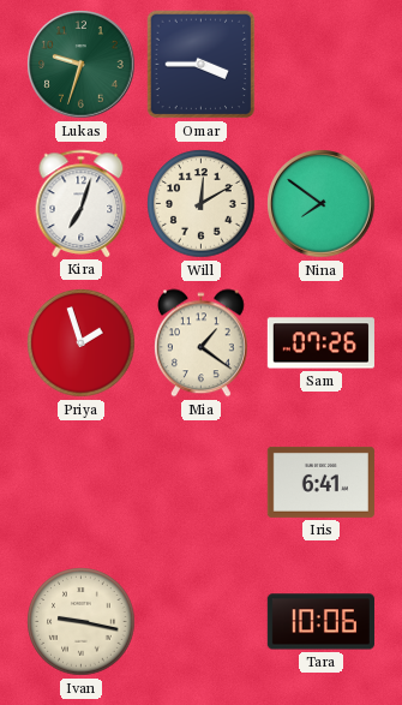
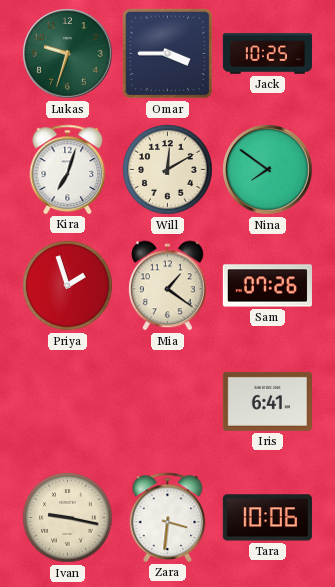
Jack: none -> 10:25 (267, 54)
Zara: none -> 3:31 (168, 517)
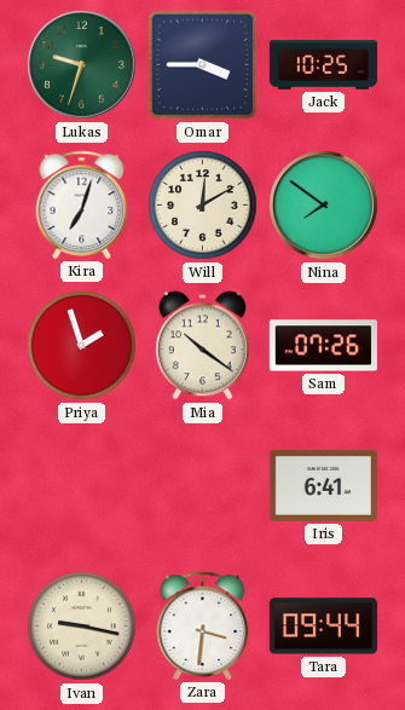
Mia: 1:21 -> 10:21 (202, 346)
Tara: 10:06 -> 09:44 (323, 627)
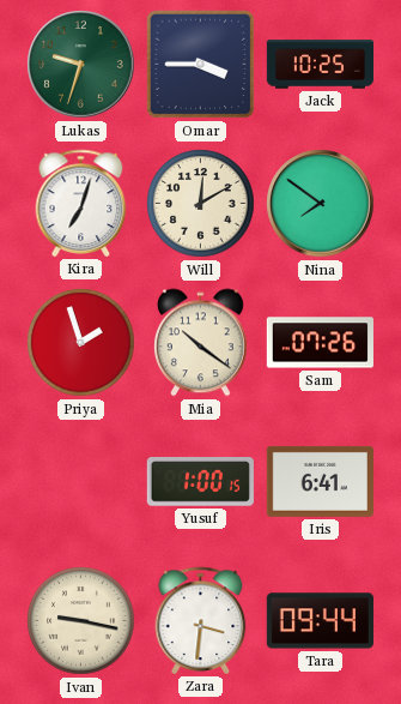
Yusuf: none -> 1:00 (200, 482)
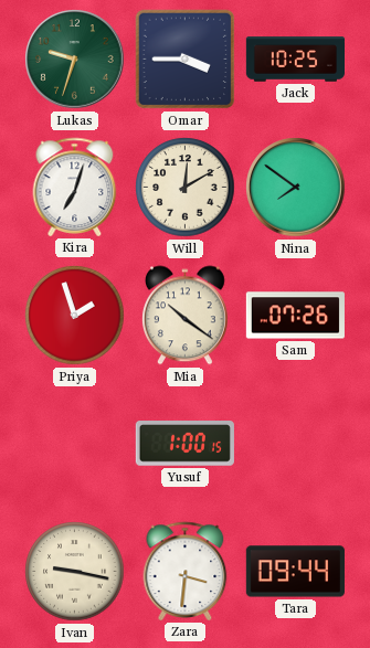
Iris: 6:41 -> none (320, 481)
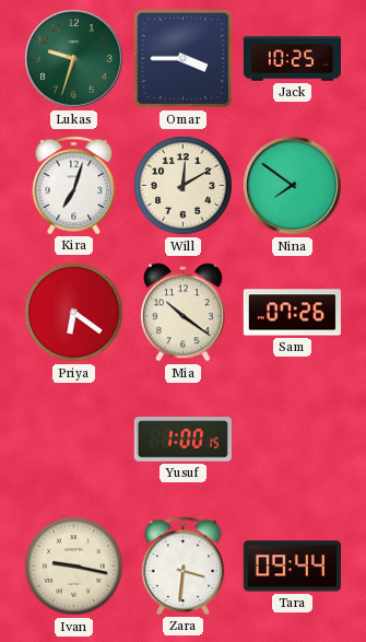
Priya: 1:57 -> 6:21 (74, 313)
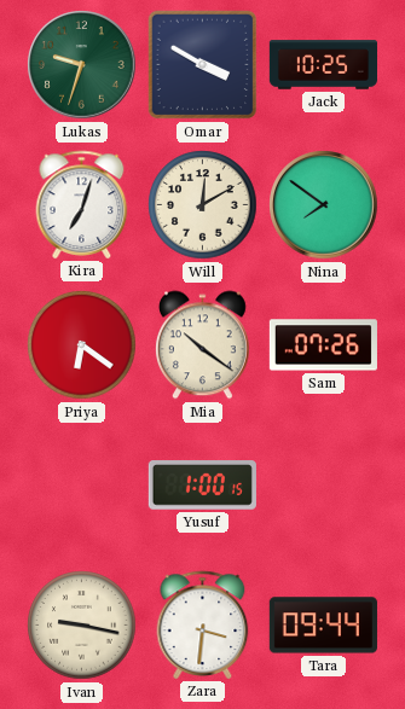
Omar: 3:45 -> 3:50 (203, 65)
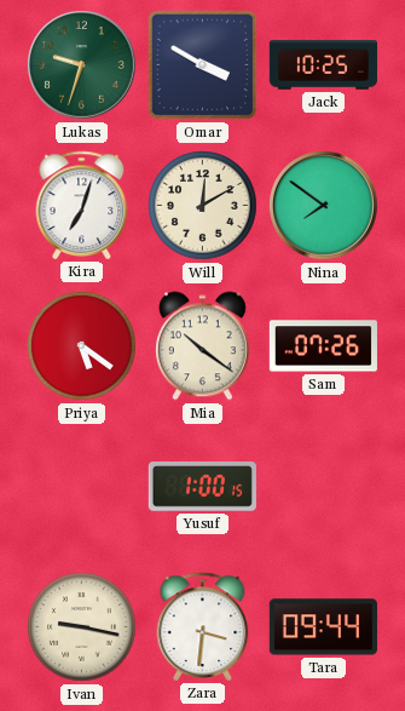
Priya: 6:21 -> 5:21 (82, 346)
